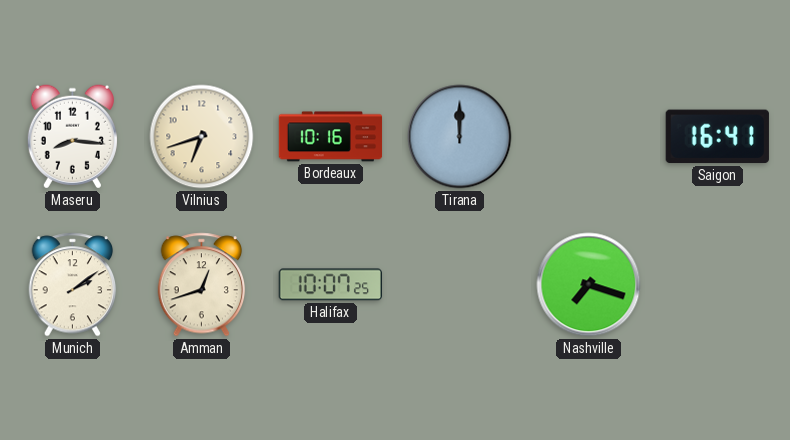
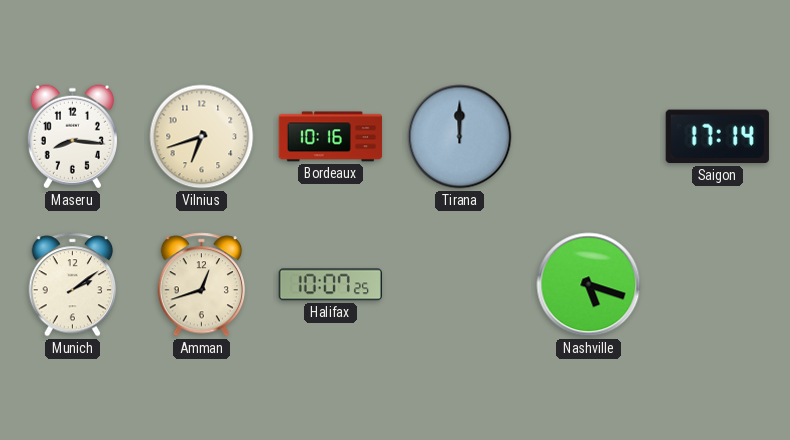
Saigon: 16:41 -> 17:14 (717, 137)
Nashville: 7:18 -> 5:18 (589, 285)
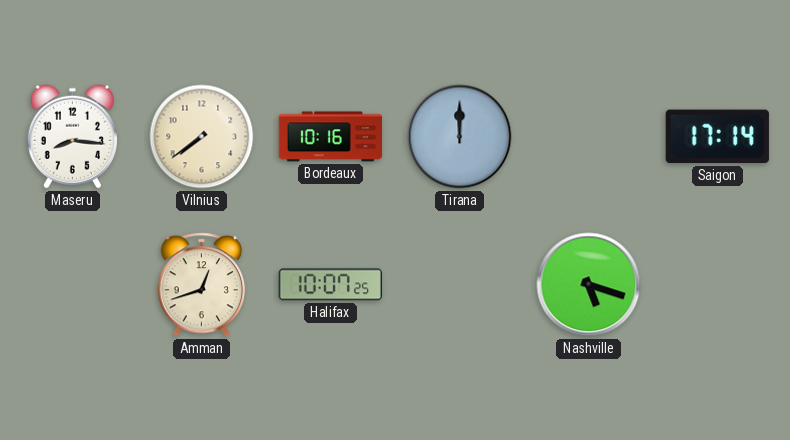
Vilnius: 6:42 -> 7:39 (202, 137)
Munich: 2:09 -> none (73, 285)
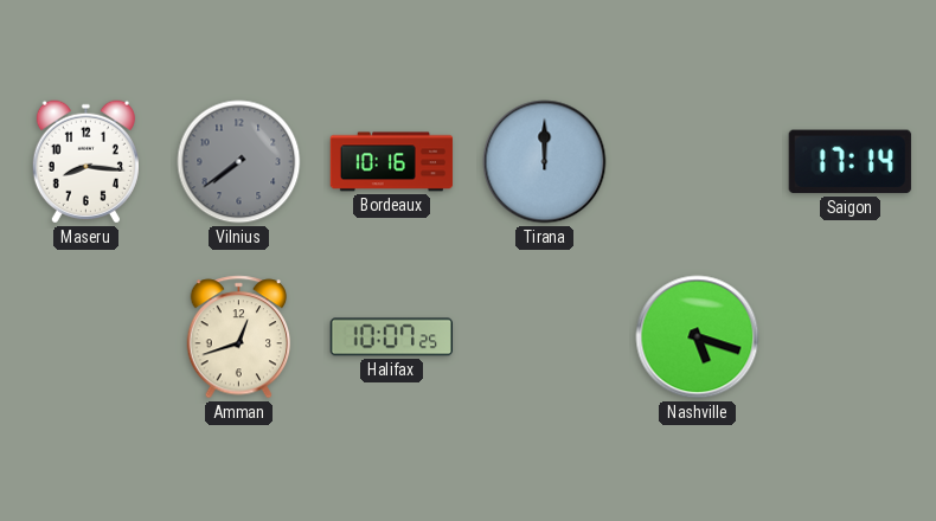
Vilnius dial: cream -> grey (239, 162)
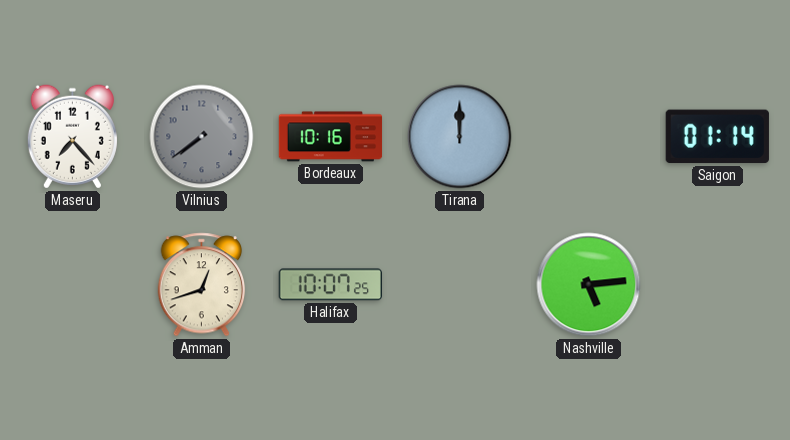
Maseru: 8:16 -> 7:23 (72, 137)
Saigon: 17:14 -> 01:14 (717, 137)
Nashville: 5:18 -> 5:14 (589, 285)
